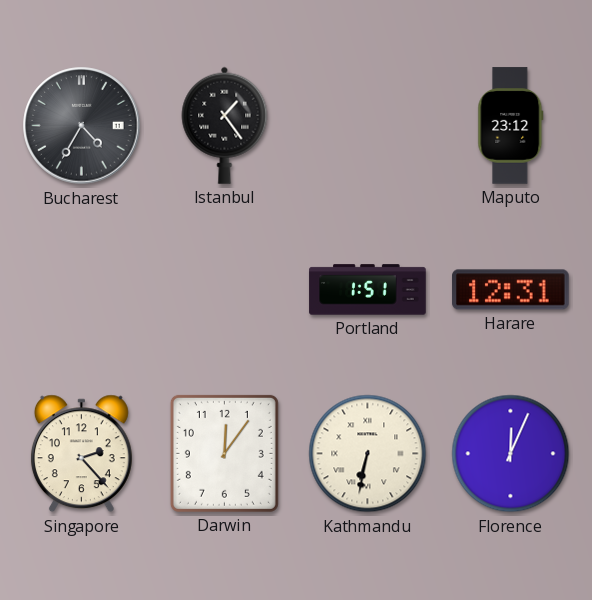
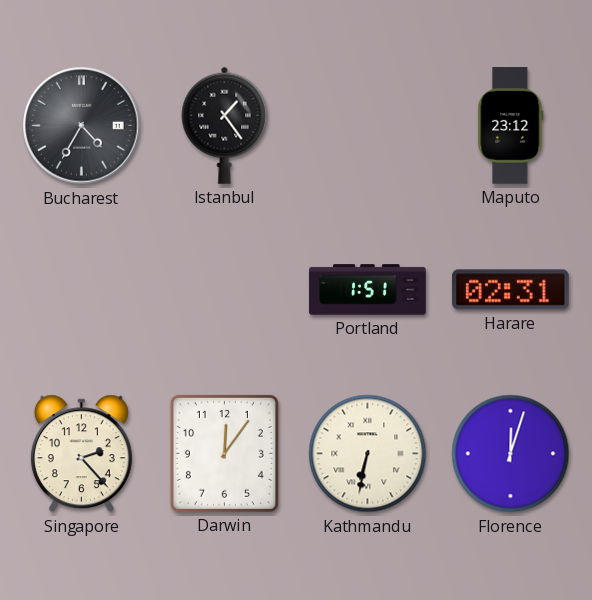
Harare: 12:31 -> 02:31 (511, 290)
Florence: 12:04 -> 12:03 (511, 454)
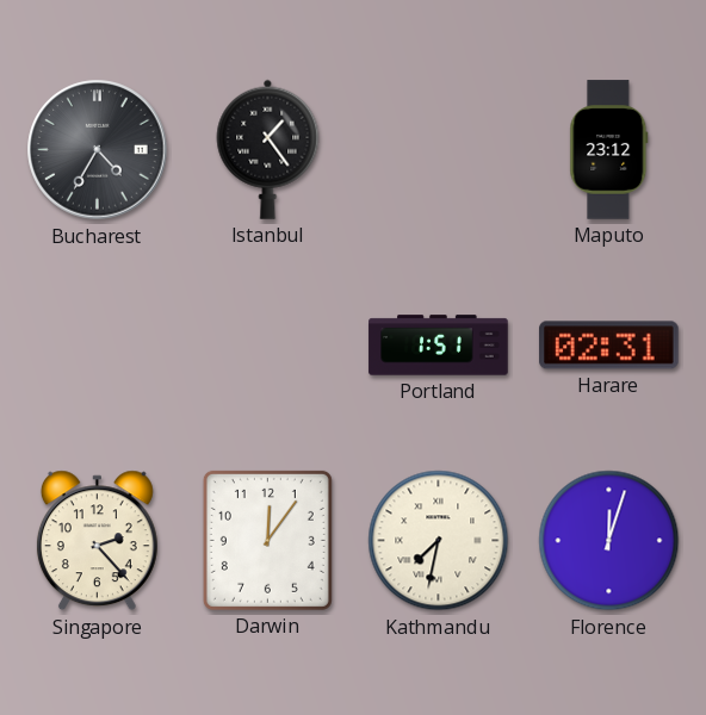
Kathmandu: 6:32 -> 7:32 (439, 541)
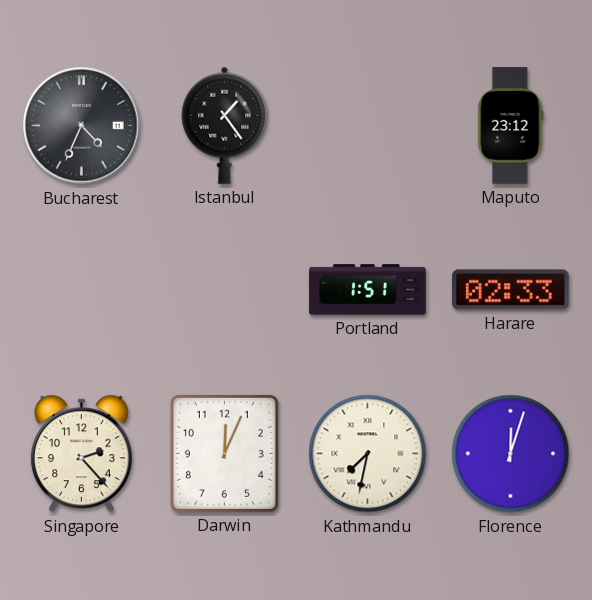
Bucharest: 4:35 -> 4:34 (82, 126)
Harare: 02:31 -> 02:33 (511, 290)
Darwin: 12:06 -> 12:04 (224, 453)
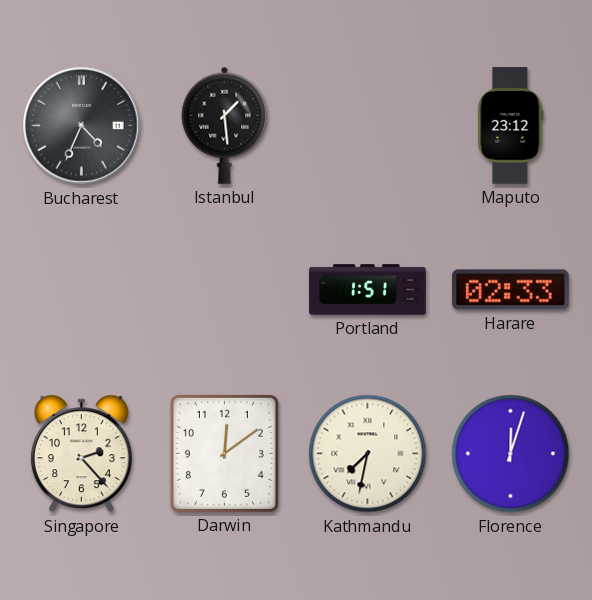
Istanbul: 1:24 -> 1:29 (225, 125)
Darwin: 12:04 -> 12:09 (224, 453)
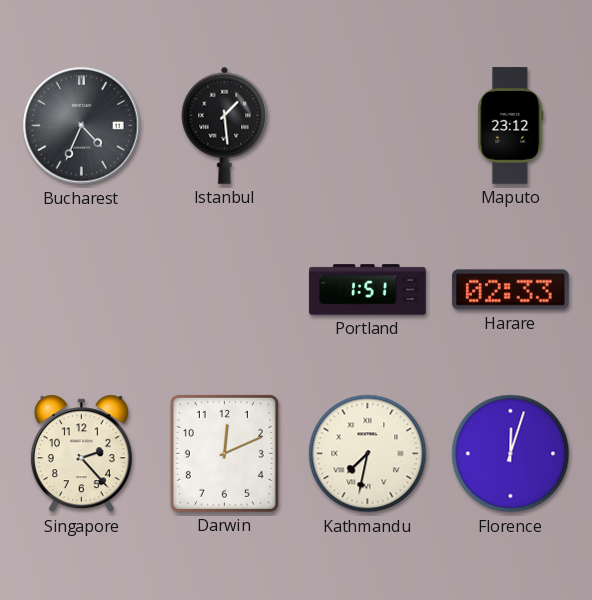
Darwin: 12:09 -> 12:11 (224, 453)
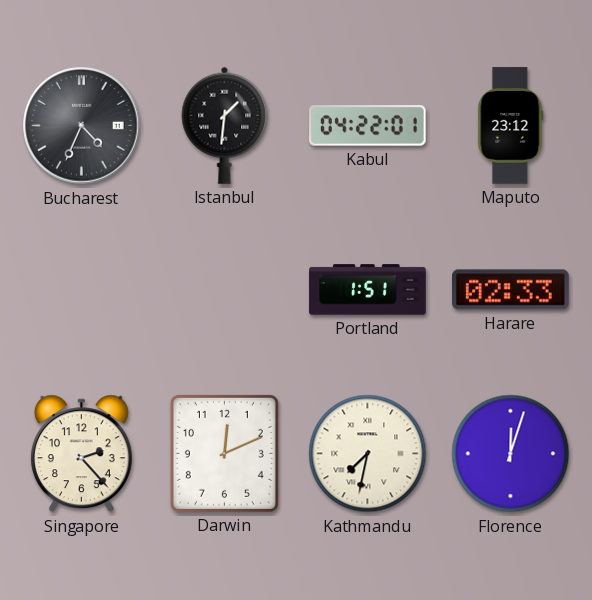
Istanbul: 1:29 -> 1:31 (225, 125)
Kabul: none -> 04:22 (368, 126)
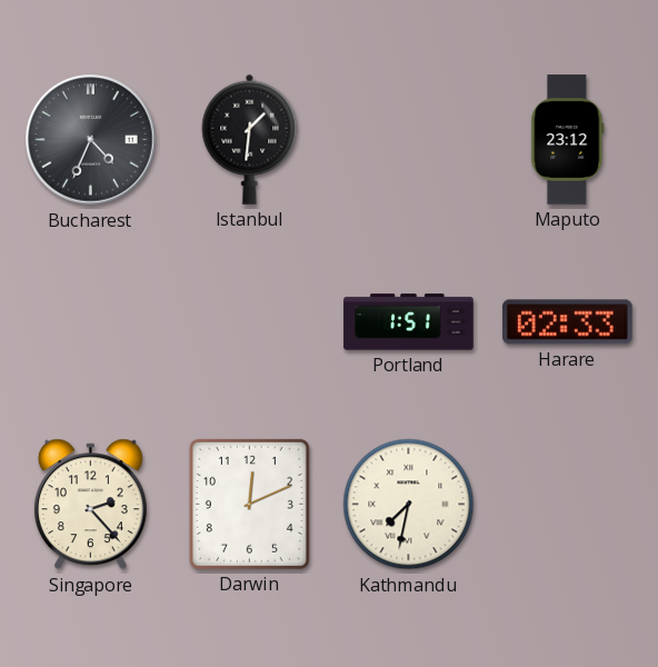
Kabul: 04:22 -> none (368, 126)
Florence: 12:03 -> none (511, 454)
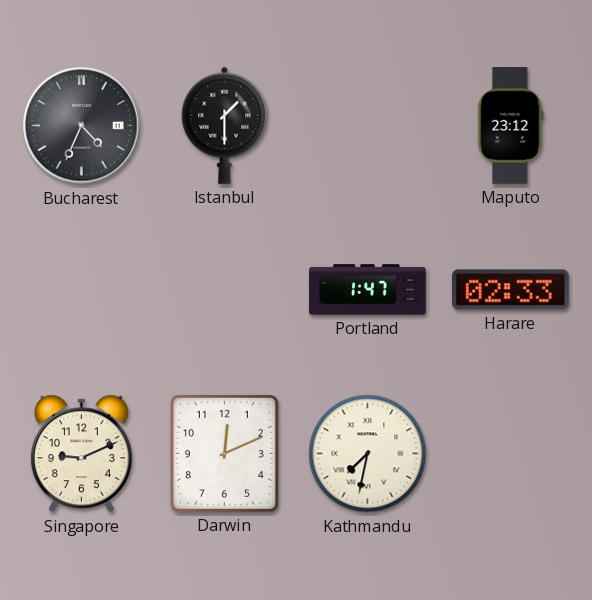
Istanbul: 1:31 -> 1:30 (225, 125)
Portland: 1:51 -> 1:47 (368, 290)
Singapore: 2:23 -> 9:11 (81, 454)
